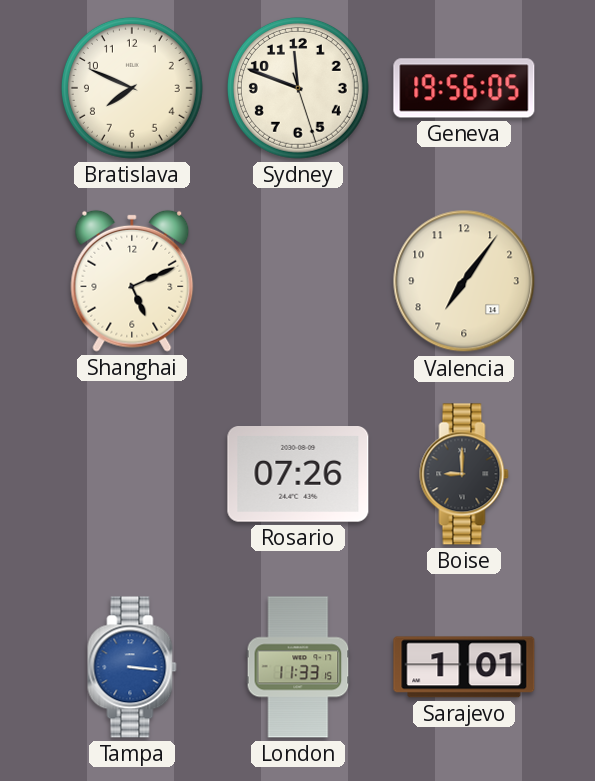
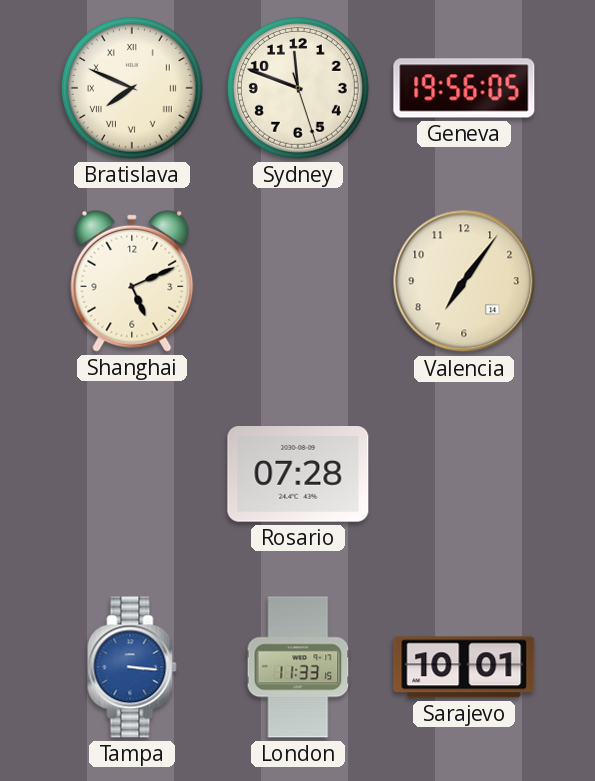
Bratislava numerals: Arabic -> Roman (132, 88)
Rosario: 07:26 -> 07:28 (298, 475)
Boise: 9:00 -> none (464, 474)
Sarajevo: 1:01 -> 10:01 (464, 667)
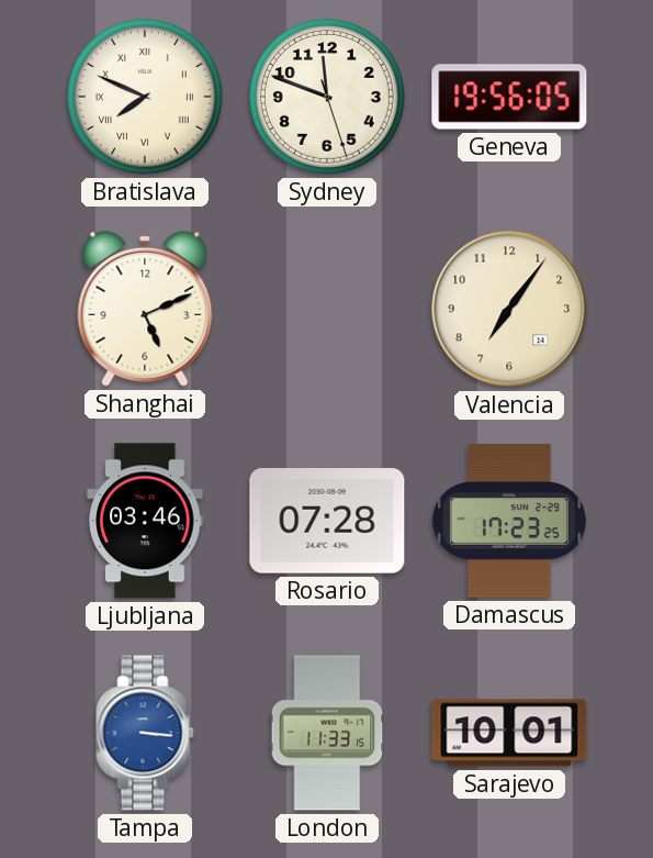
Ljubljana: none -> 03:46 (145, 521)
Damascus: none -> 17:23 (509, 521)
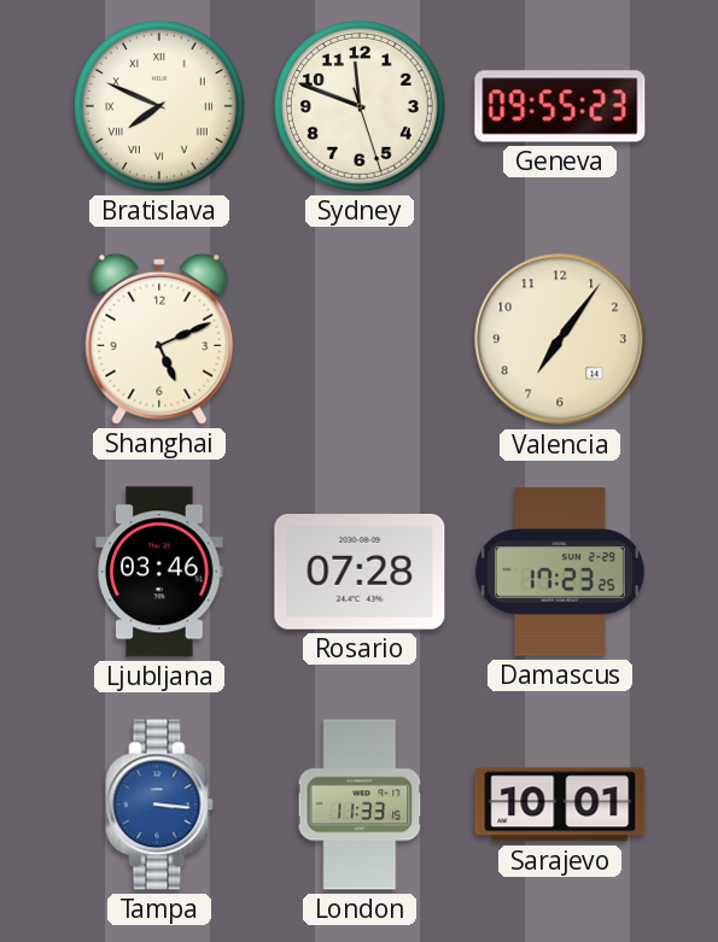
Geneva: 19:56 -> 09:55 (560, 106)
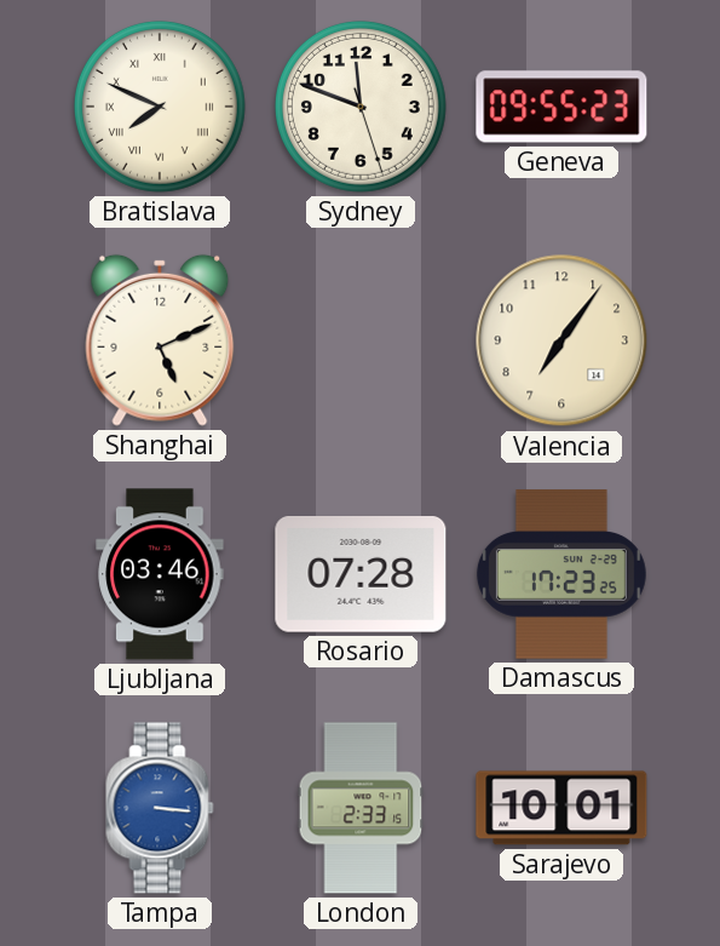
London: 11:33 -> 2:33 (361, 808)
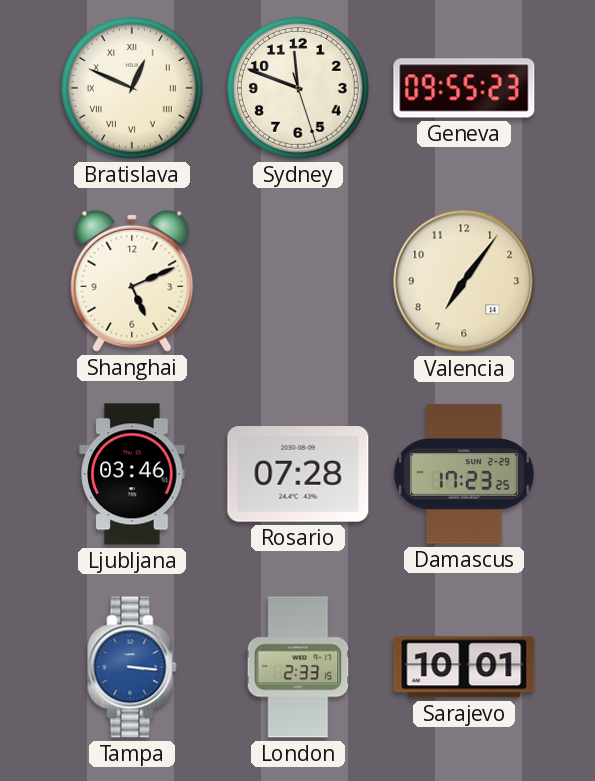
Bratislava: 7:49 -> 12:49 (132, 88)
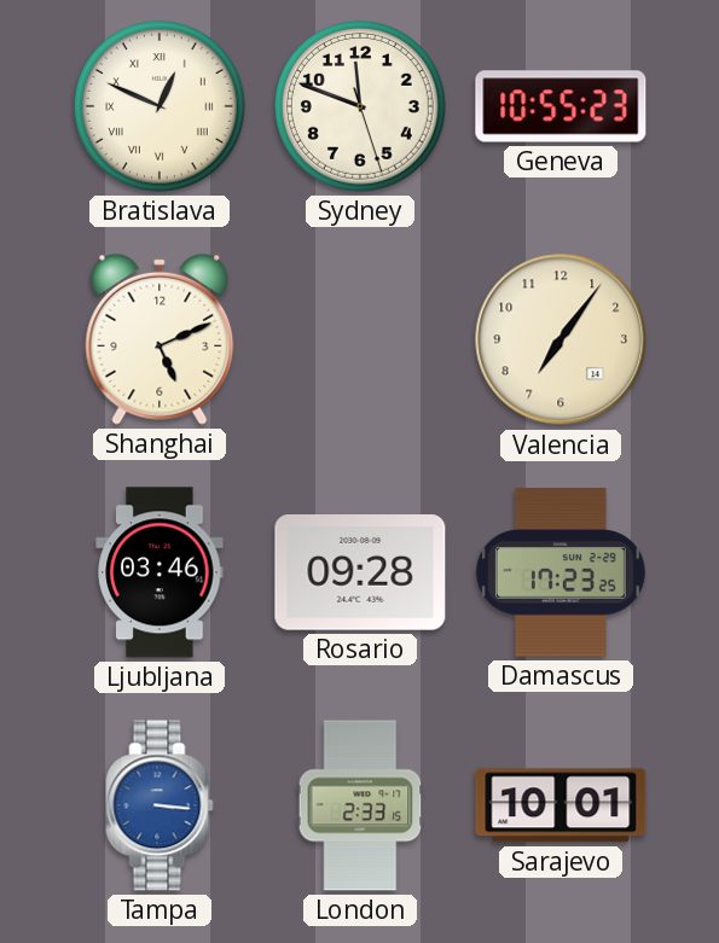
Geneva: 09:55 -> 10:55 (561, 106)
Rosario: 07:28 -> 09:28 (360, 574)
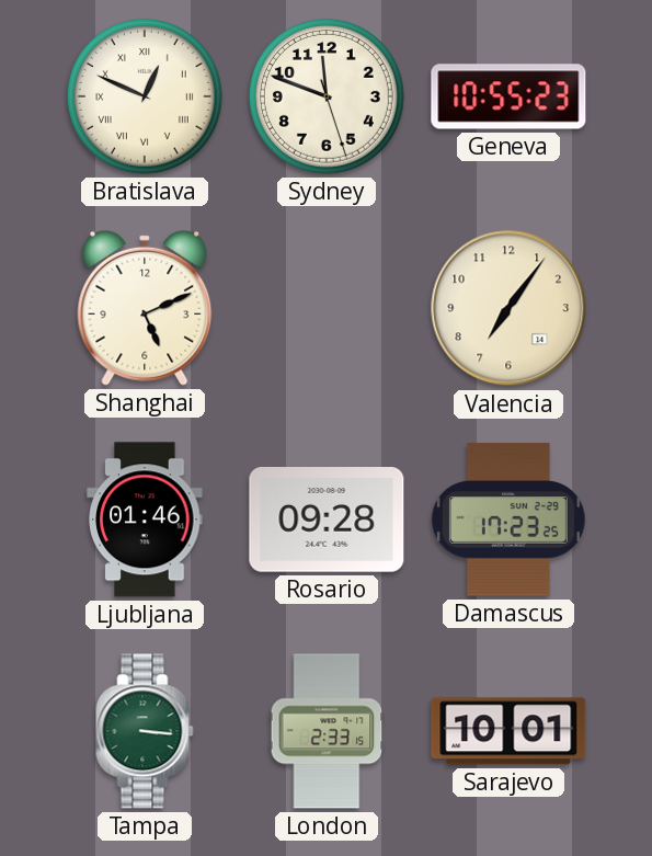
Ljubljana: 03:46 -> 01:46 (145, 520)
Tampa dial: blue -> green (145, 731)
